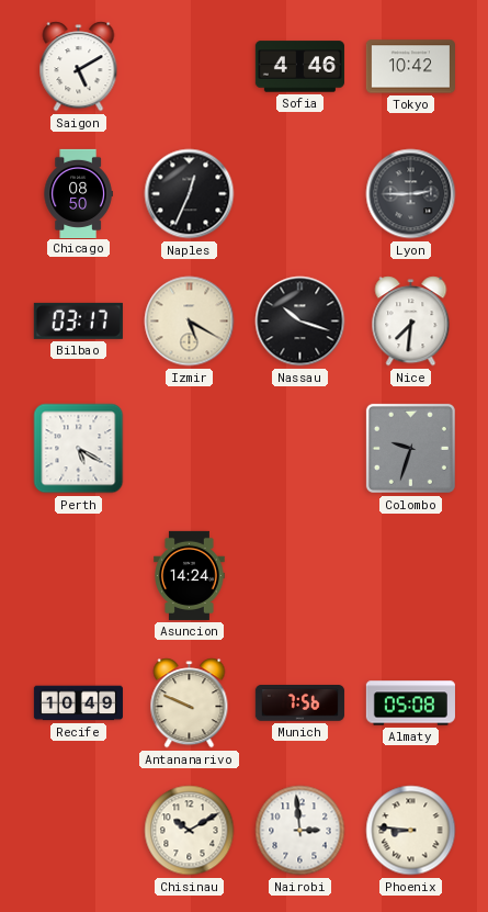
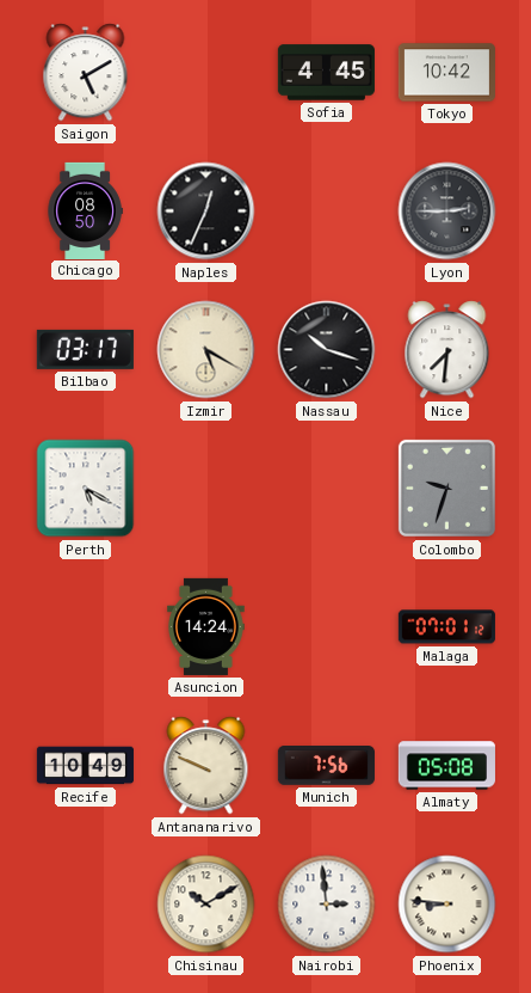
Sofia: 4:46 -> 4:45 (326, 73)
Malaga: none -> 07:01 (446, 627)
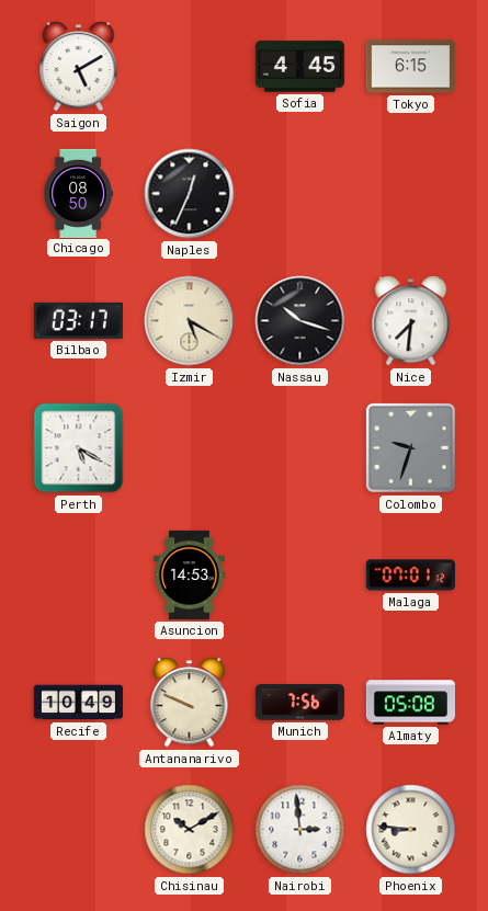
Tokyo: 10:42 -> 6:15 (410, 67)
Lyon: 2:45 -> none (447, 212)
Asuncion: 14:24 -> 14:53 (190, 574)
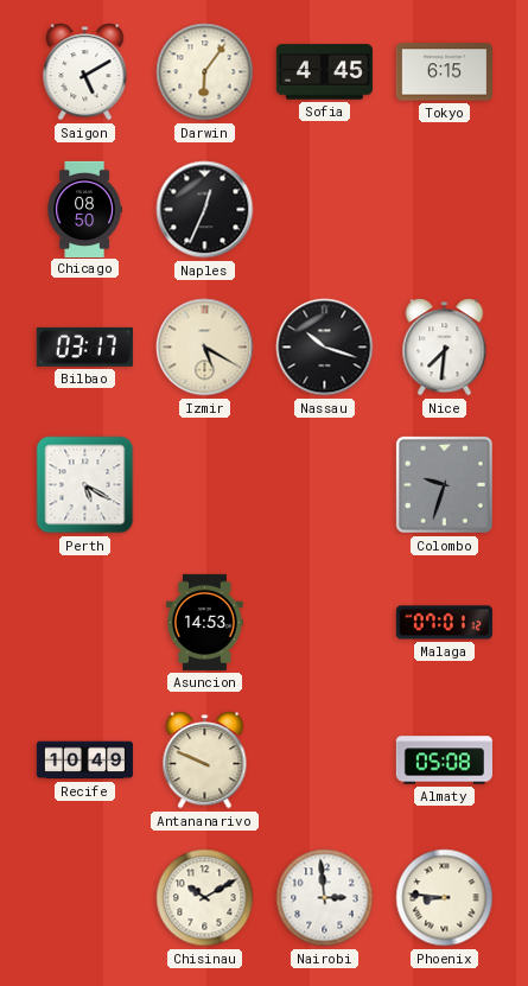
Darwin: none -> 6:06 (205, 72)
Munich: 7:56 -> none (299, 703)
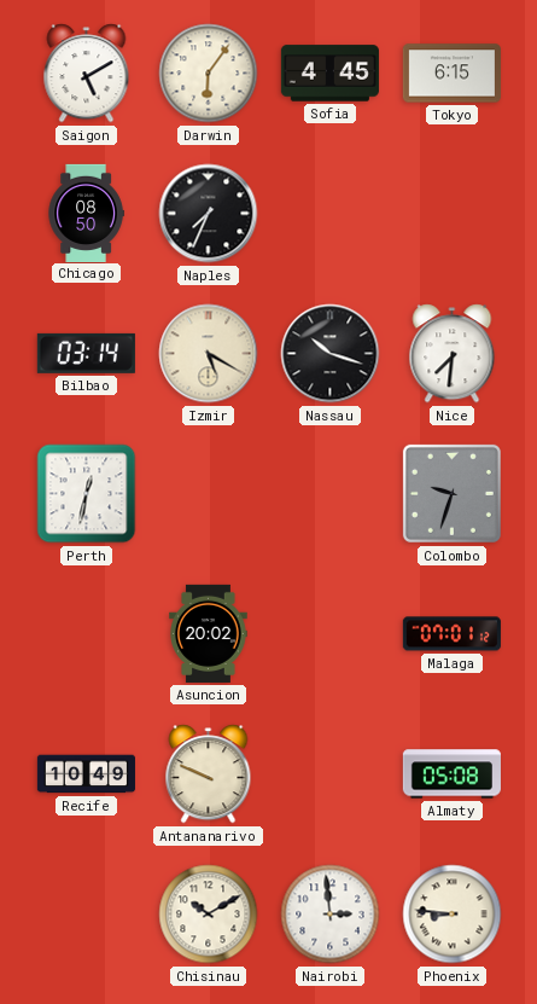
Naples: 12:34 -> 7:34 (209, 214)
Bilbao: 03:17 -> 03:14 (86, 353)
Perth: 5:20 -> 12:32 (87, 494)
Asuncion: 14:53 -> 20:02 (209, 633)
